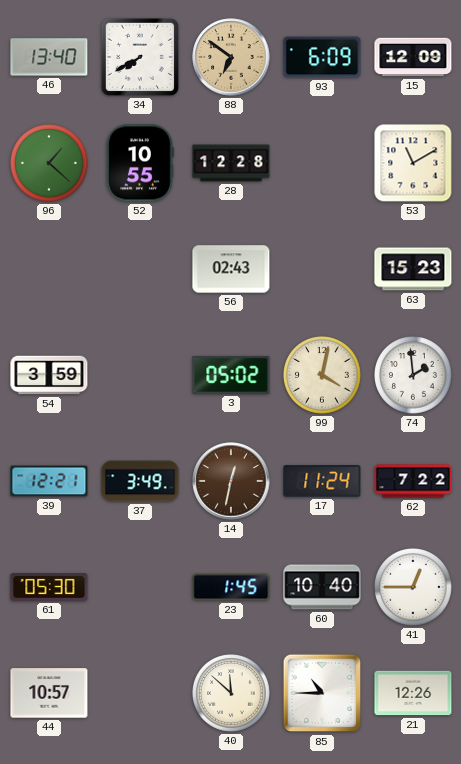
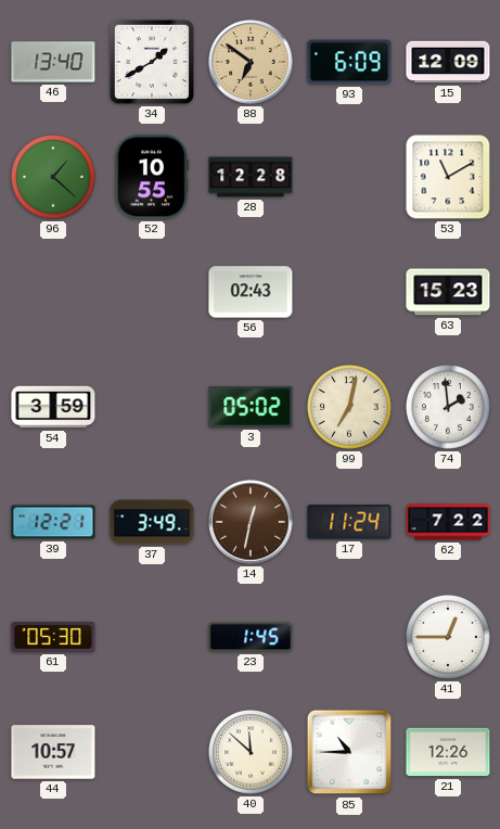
34: 7:40 -> 1:40 (152, 62)
99: 4:02 -> 7:02 (350, 408)
60: 10:40 -> none (322, 587)
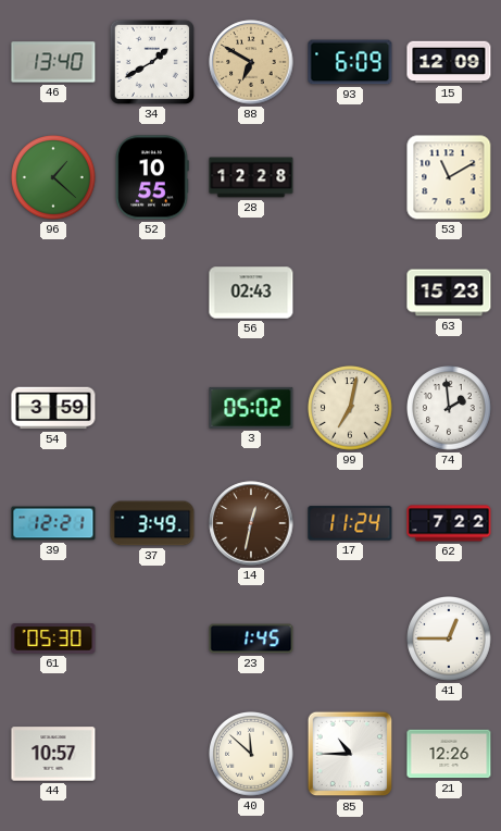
88: 6:51 -> 6:50 (251, 62)
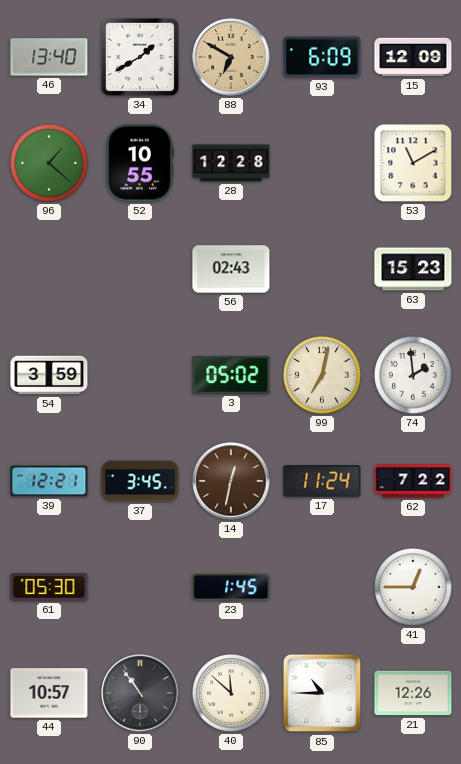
37: 3:49 -> 3:45 (140, 481)
90: none -> 10:54 (140, 693)
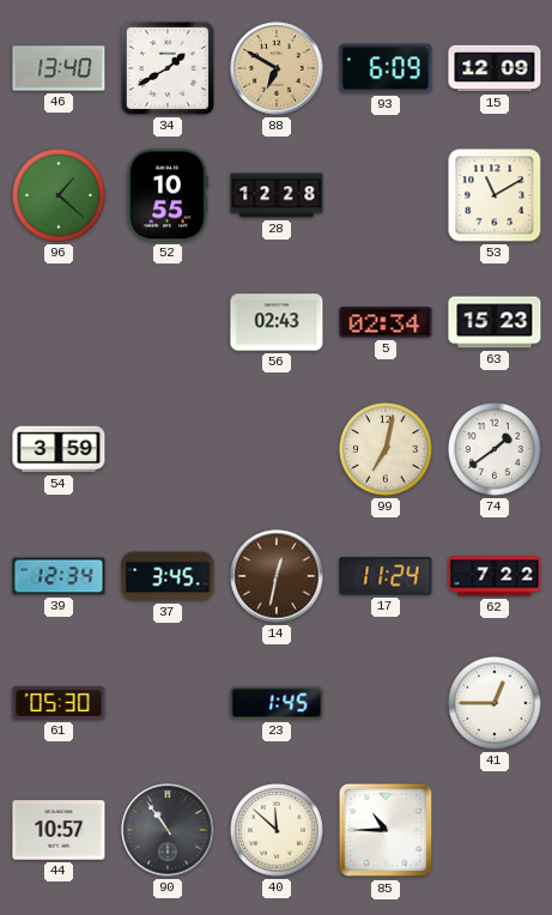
5: none -> 02:34 (386, 322)
3: 05:02 -> none (231, 375)
74: 1:59 -> 1:39 (496, 450)
39: 12:21 -> 12:34 (59, 576)
21: 12:26 -> none (413, 693)
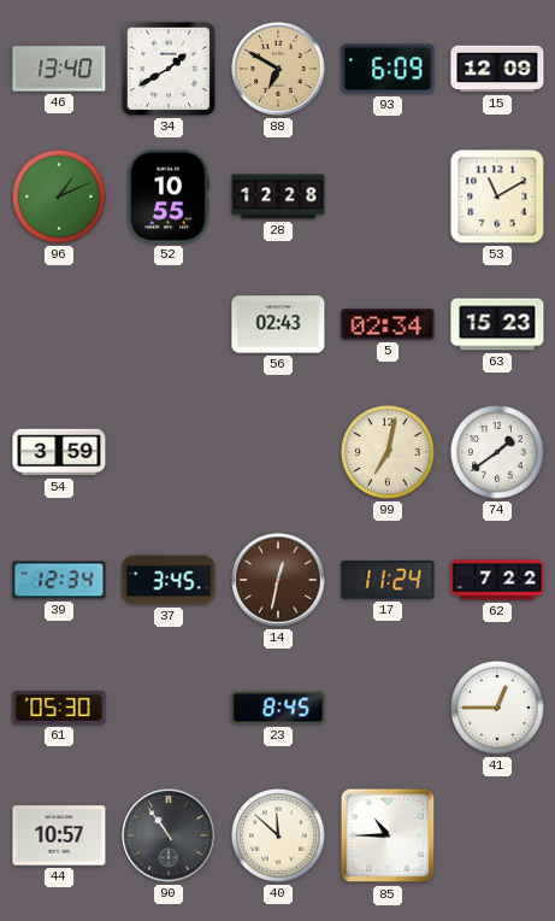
96: 1:22 -> 1:11 (60, 198)
23: 1:45 -> 8:45 (278, 708)
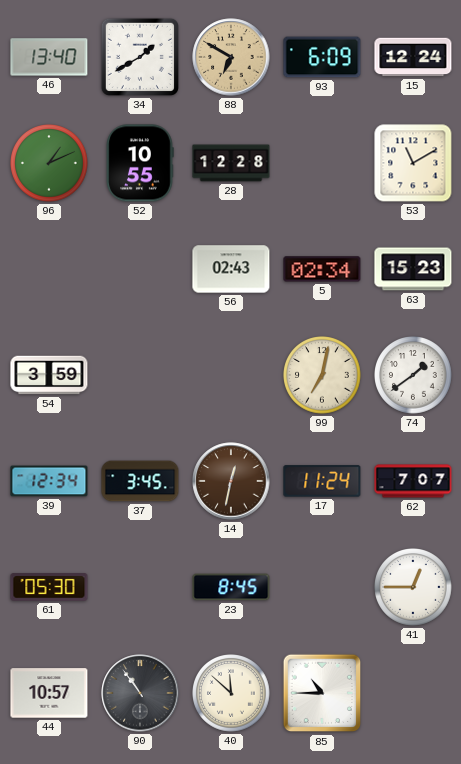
15: 12:09 -> 12:24 (413, 57)
62: 7:22 -> 7:07 (413, 481)
